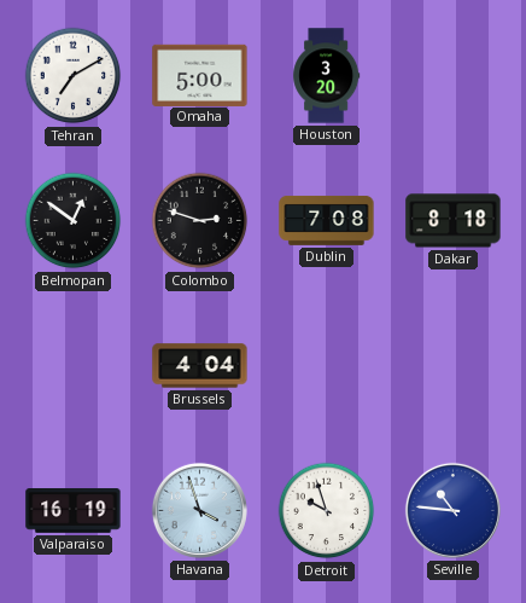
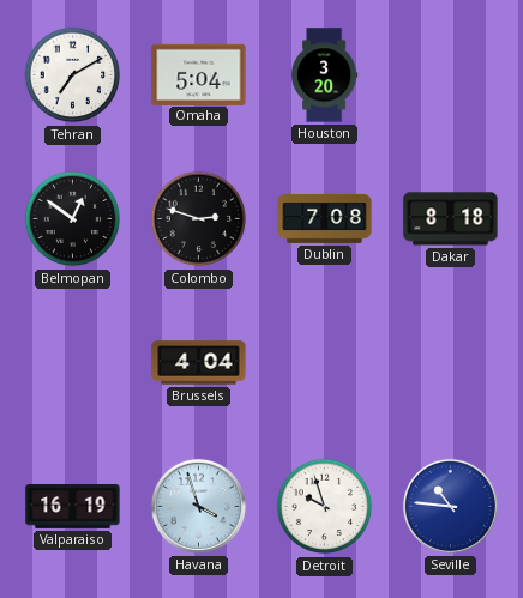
Omaha: 5:00 -> 5:04 (199, 74)
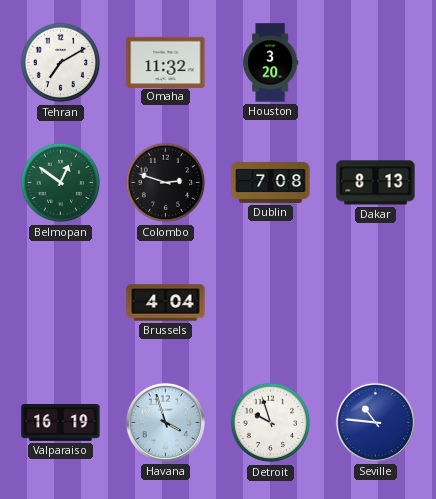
Omaha: 5:04 -> 11:32 (166, 62)
Belmopan dial: black -> green (61, 183)
Dakar: 8:18 -> 8:13 (376, 183)
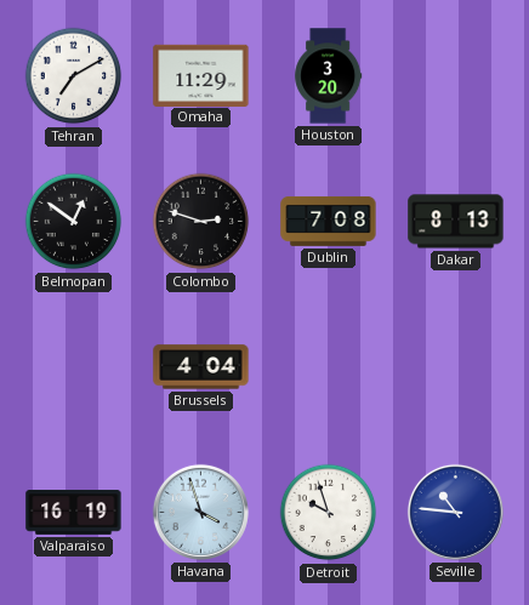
Omaha: 11:32 -> 11:29 (201, 75)
Belmopan dial: green -> black (74, 222)
